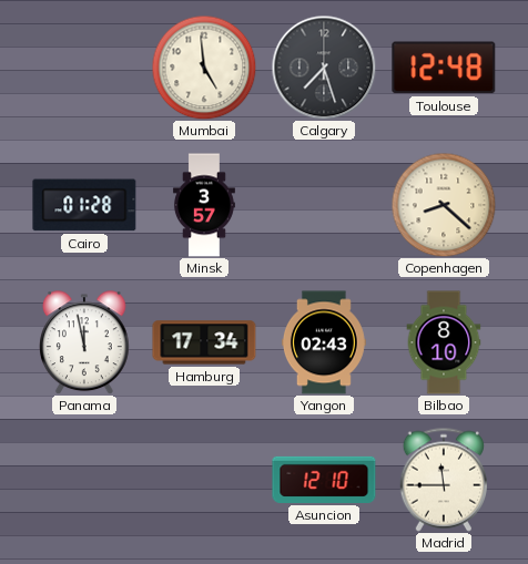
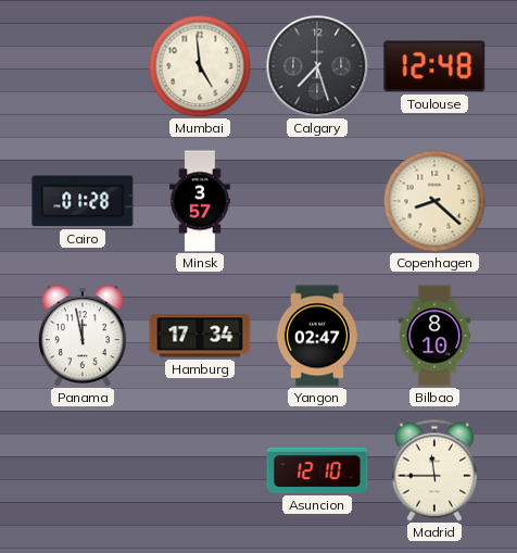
Yangon: 02:43 -> 02:47 (317, 336)
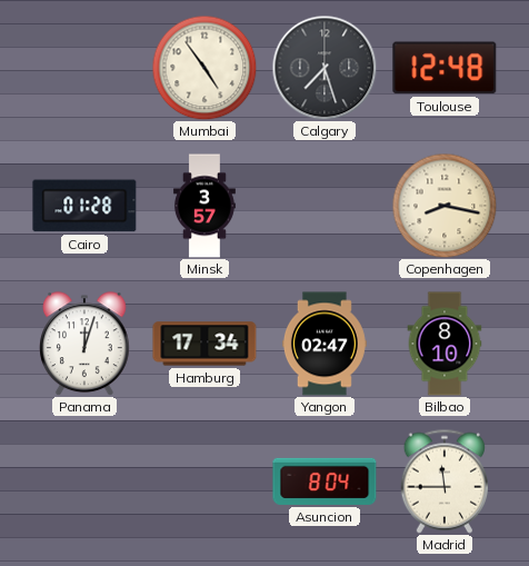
Mumbai: 4:59 -> 4:54 (204, 68)
Copenhagen: 8:22 -> 8:17 (445, 206)
Panama: 11:58 -> 12:03 (86, 344)
Asuncion: 12:10 -> 8:04 (325, 481)
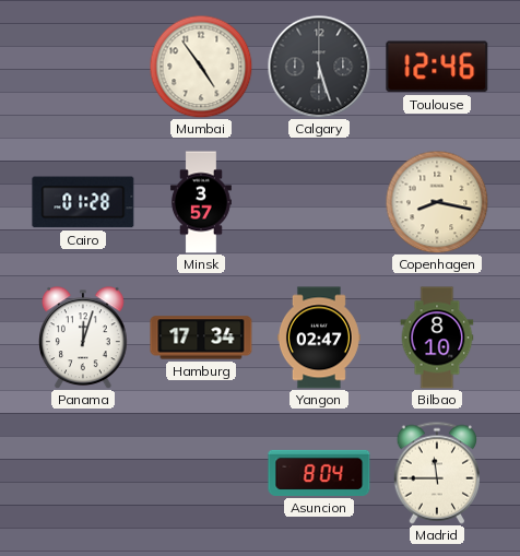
Calgary: 7:27 -> 5:27 (319, 67)
Toulouse: 12:48 -> 12:46 (437, 67)
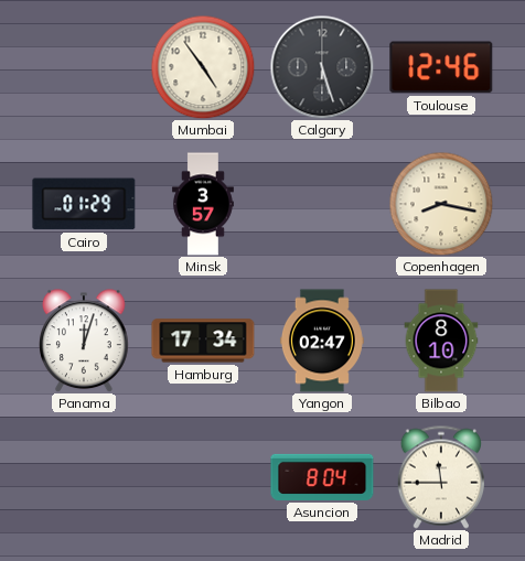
Cairo: 01:28 -> 01:29 (84, 204)
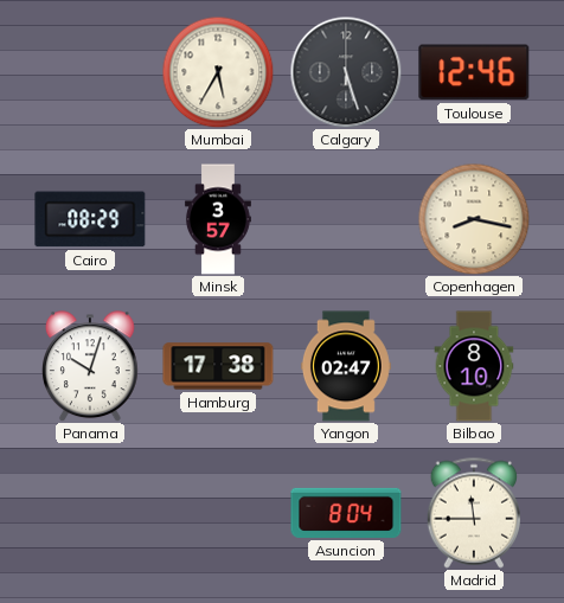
Mumbai: 4:54 -> 5:35 (218, 72)
Cairo: 01:29 -> 08:29 (90, 219)
Panama: 12:03 -> 10:03 (91, 366)
Hamburg: 17:34 -> 17:38 (218, 366)
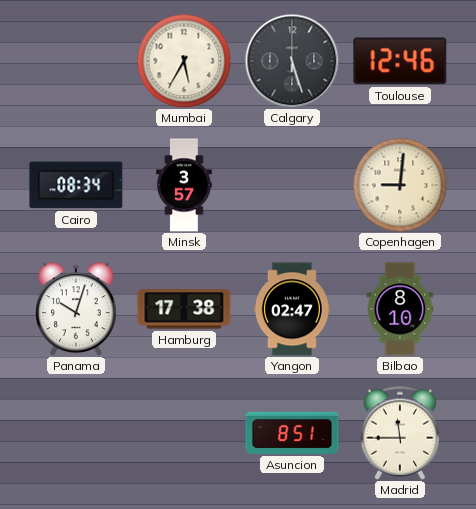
Cairo: 08:29 -> 08:34 (76, 185)
Copenhagen: 8:17 -> 9:01 (400, 185)
Asuncion: 8:04 -> 8:51 (292, 433)
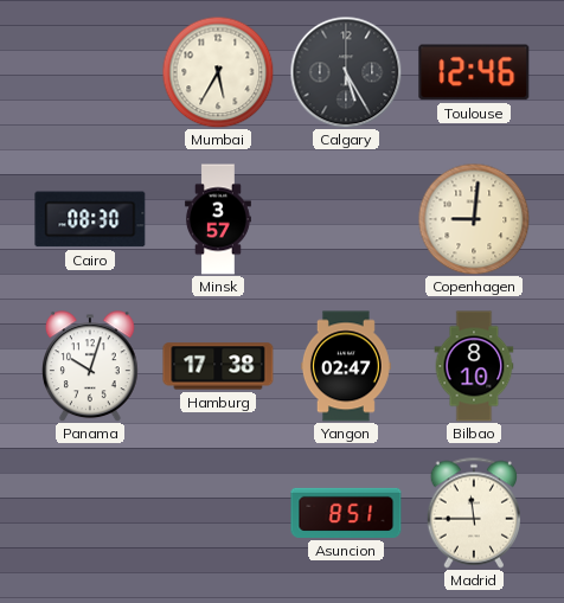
Calgary: 5:27 -> 5:25 (346, 72)
Cairo: 08:34 -> 08:30 (90, 219)
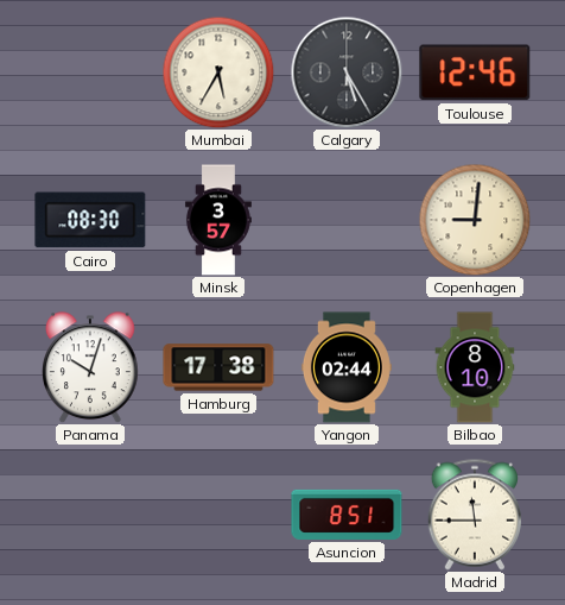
Yangon: 02:47 -> 02:44 (347, 367)
